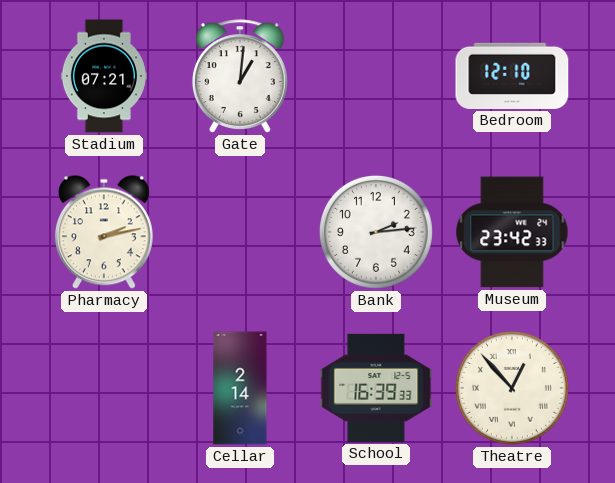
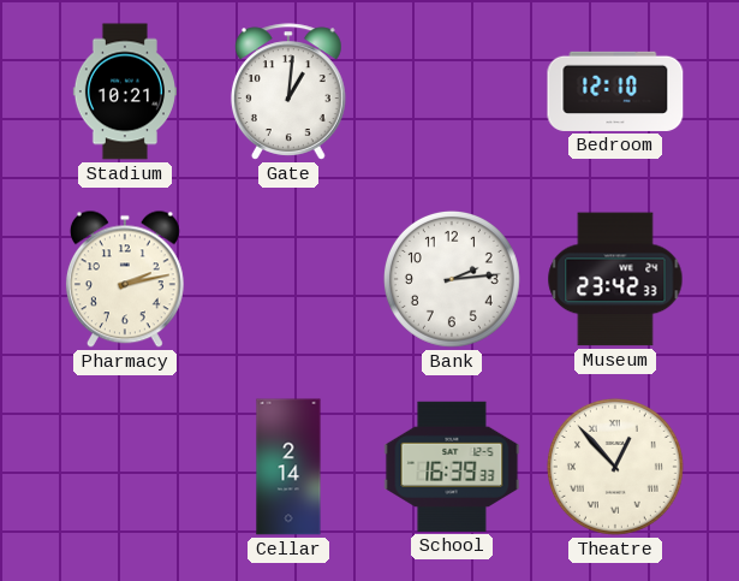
Stadium: 07:21 -> 10:21 (125, 91)
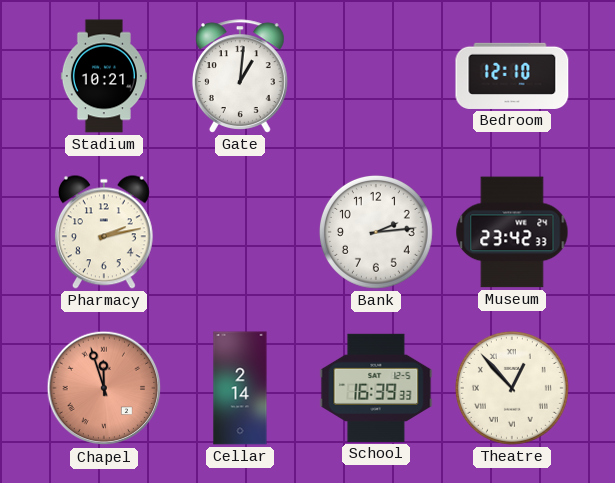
Chapel: none -> 11:57 (104, 388)
